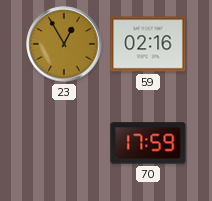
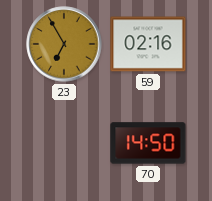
23: 12:55 -> 6:55 (64, 44)
70: 17:59 -> 14:50 (148, 143)
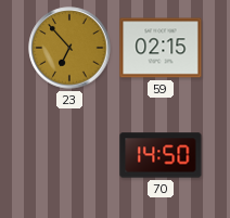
23: 6:55 -> 6:53 (69, 48)
59: 02:16 -> 02:15 (161, 48)
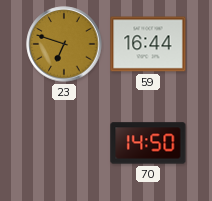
23: 6:53 -> 6:48 (64, 44)
59: 02:15 -> 16:44 (148, 44)
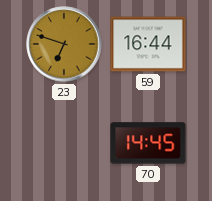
70: 14:50 -> 14:45 (148, 143)
